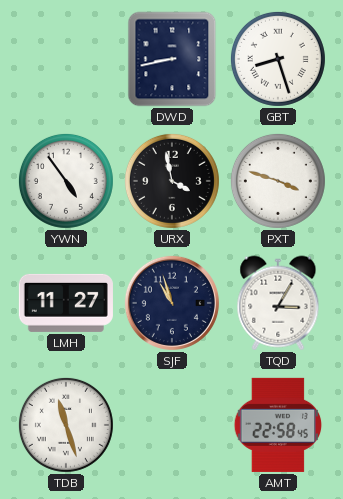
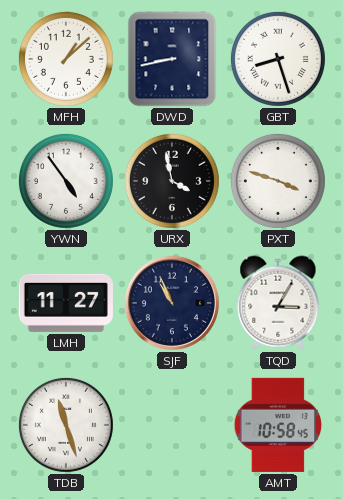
MFH: none -> 1:08 (66, 59)
SJF: 10:57 -> 10:56 (172, 303)
AMT: 22:58 -> 10:58 (278, 425)
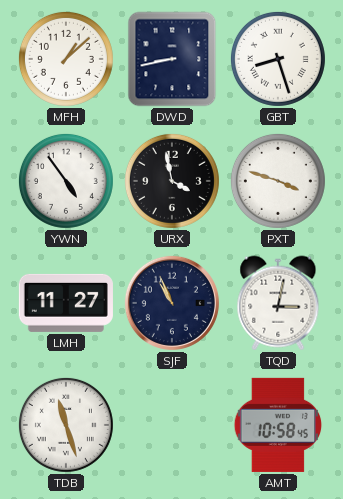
TQD: 3:05 -> 3:02 (278, 303)
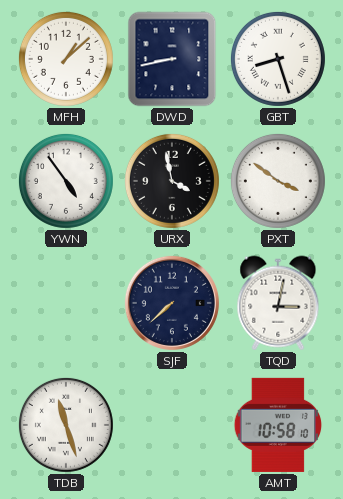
PXT: 3:48 -> 3:51 (278, 181)
LMH: 11:27 -> none (66, 303)
SJF: 10:56 -> 7:38 (172, 303)
AMT: 10:58:45 -> 10:58:10 (278, 425)
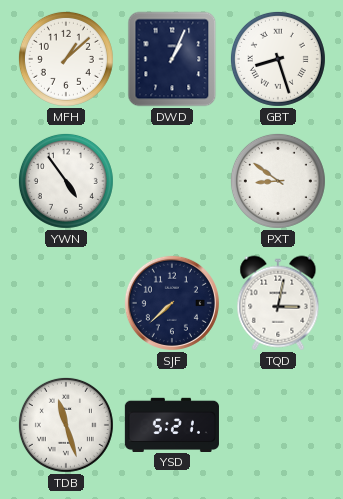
DWD: 8:43 -> 1:04 (172, 59)
URX: 3:58 -> none (172, 181)
PXT: 3:51 -> 8:51 (278, 181)
YSD: none -> 5:21 (172, 424)
AMT: 10:58 -> none (278, 425)
